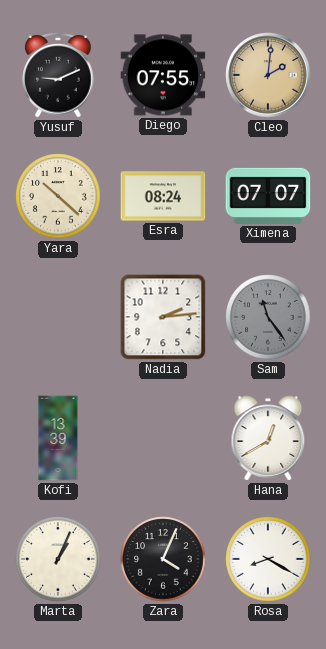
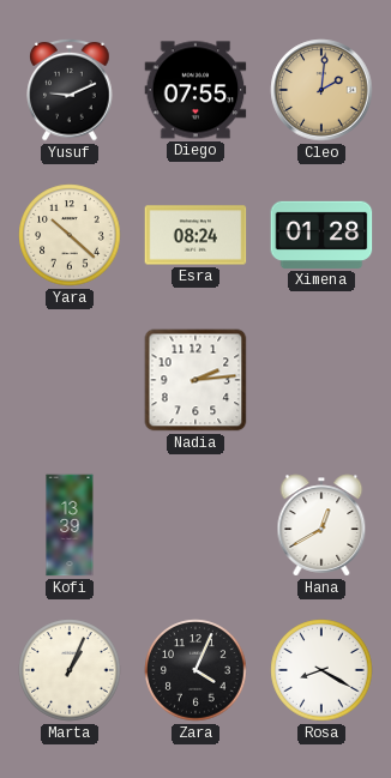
Ximena: 07:07 -> 01:28 (321, 235)
Sam: 11:24 -> none (268, 317)
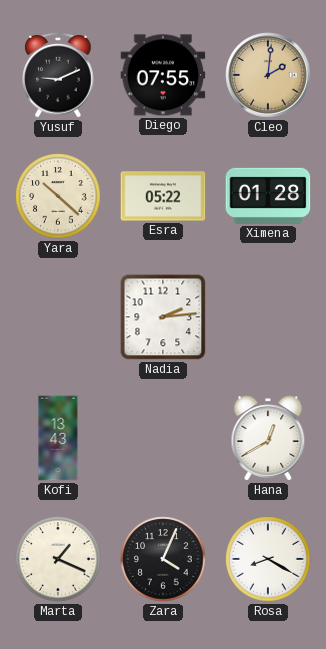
Esra: 08:24 -> 05:22 (163, 196)
Kofi: 13:39 -> 13:43 (58, 438)
Marta: 1:04 -> 1:19 (58, 559)
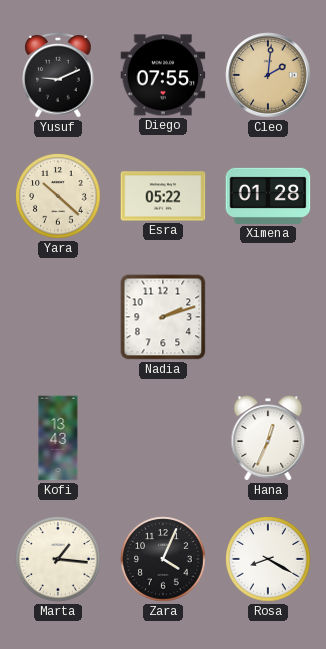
Nadia: 2:14 -> 2:12 (163, 317)
Hana: 12:40 -> 12:34 (268, 438)
Marta: 1:19 -> 1:16 (58, 559)
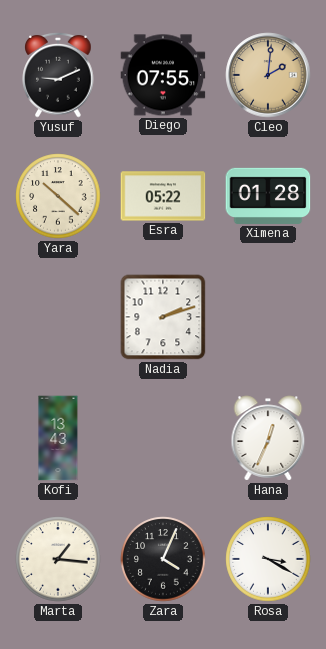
Rosa: 8:20 -> 3:20 (268, 559)
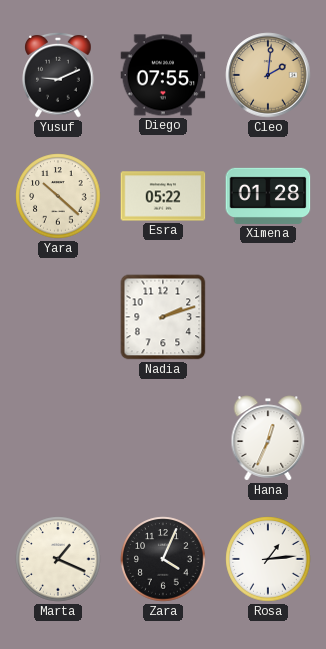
Kofi: 13:43 -> none (58, 438)
Marta: 1:16 -> 1:19 (58, 559)
Rosa: 3:20 -> 1:14 (268, 559)
